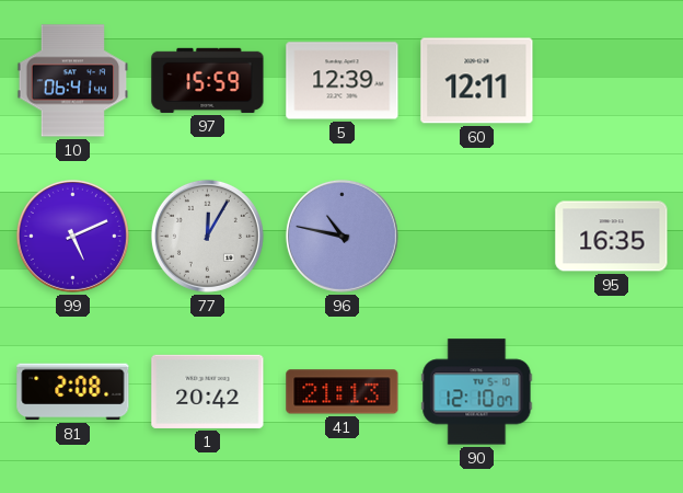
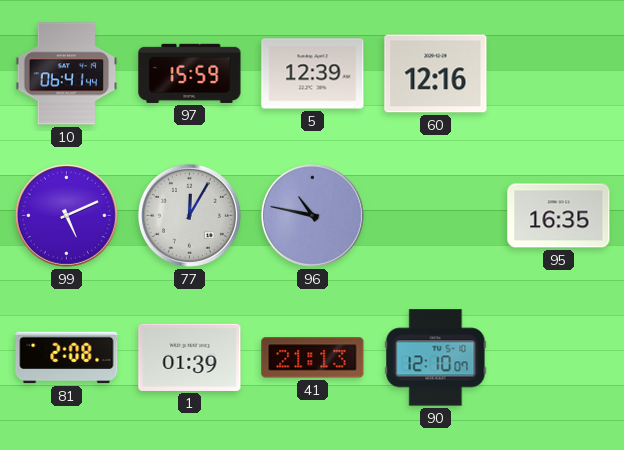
60: 12:11 -> 12:16 (436, 74)
1: 20:42 -> 01:39 (190, 357)
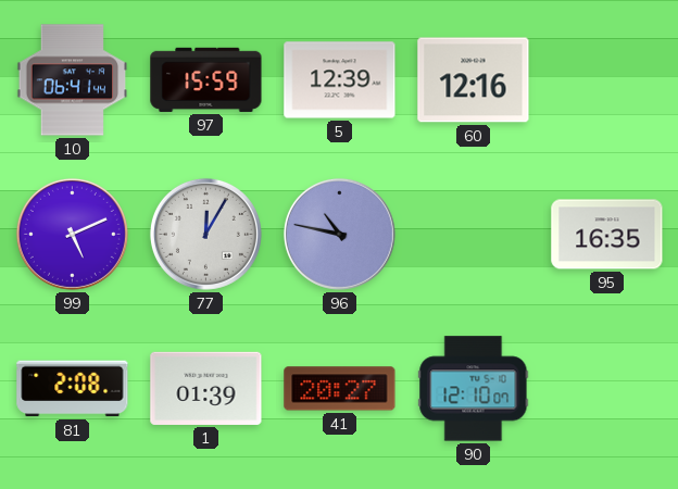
41: 21:13 -> 20:27 (340, 389)
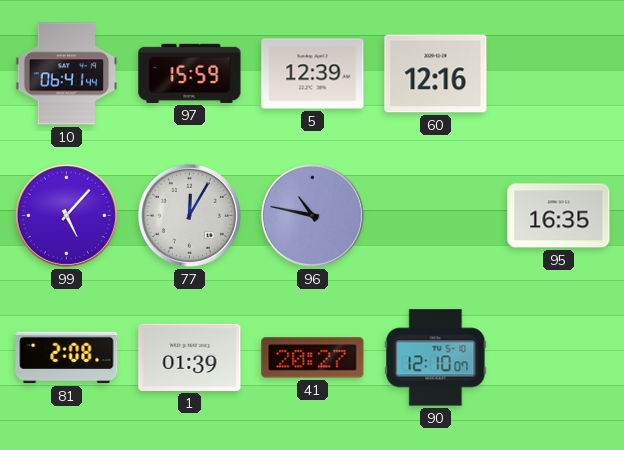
99: 5:11 -> 5:07 (66, 215)
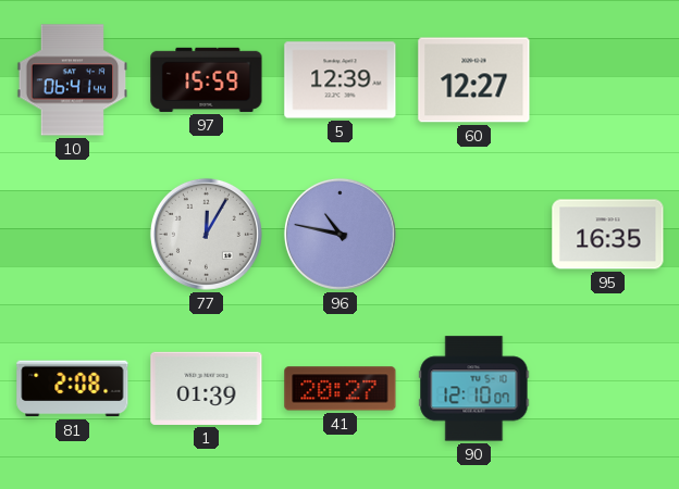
60: 12:16 -> 12:27 (474, 80)
99: 5:07 -> none (66, 215)
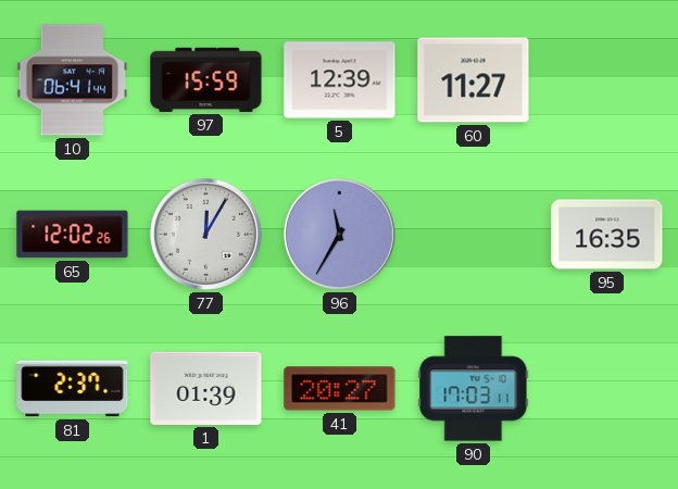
60: 12:27 -> 11:27 (474, 80)
65: none -> 12:02 (73, 235)
96: 10:47 -> 11:35 (339, 234)
81: 2:08 -> 2:37 (73, 389)
90: 12:10 -> 17:03 (474, 389)
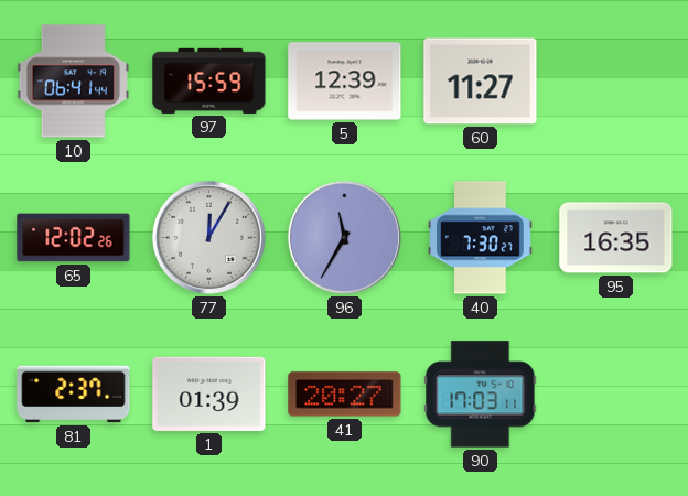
40: none -> 7:30 (481, 238)
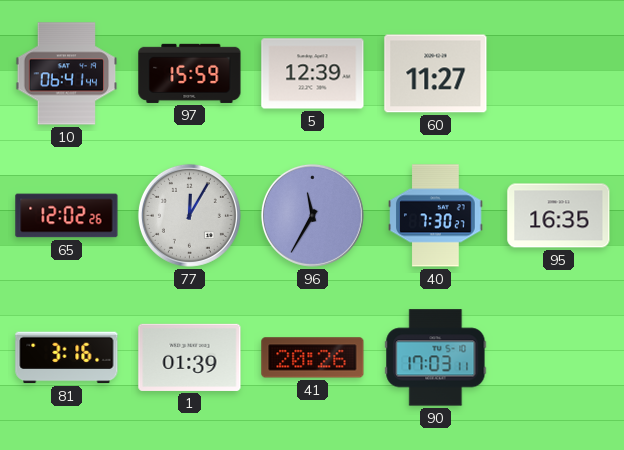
81: 2:37 -> 3:16 (67, 358)
41: 20:27 -> 20:26 (313, 358)
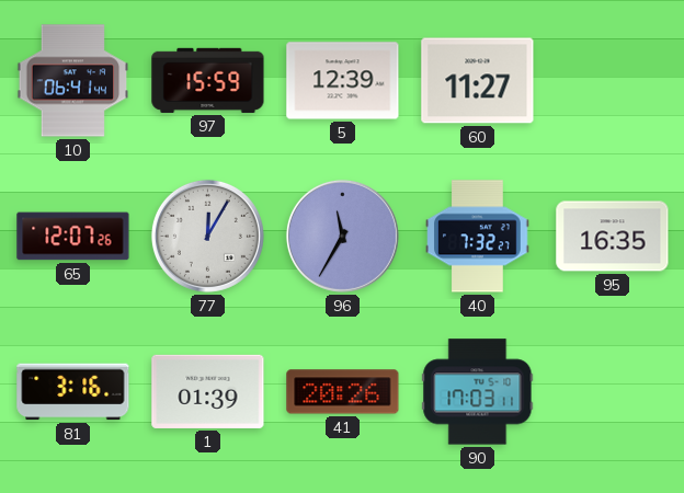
65: 12:02 -> 12:07 (73, 237)
40: 7:30 -> 7:32 (478, 237)
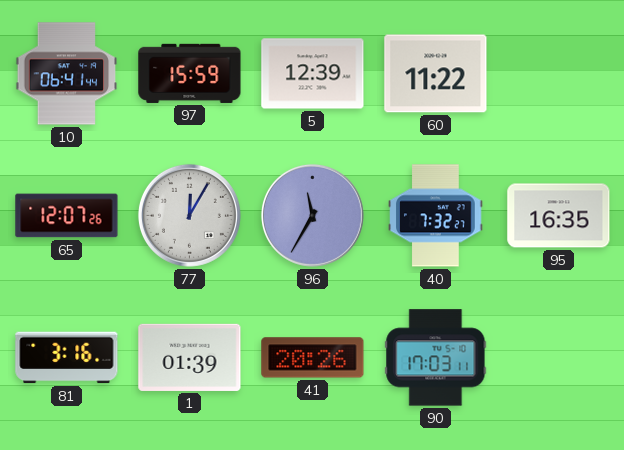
60: 11:27 -> 11:22 (436, 74)
